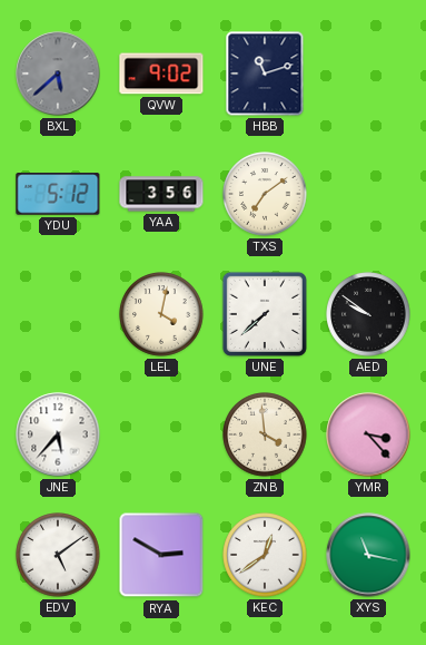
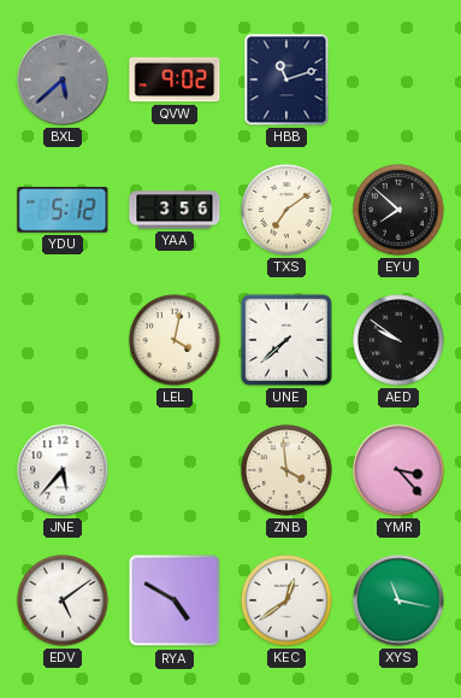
EYU: none -> 7:52 (398, 210)
RYA: 2:50 -> 4:50 (175, 600)
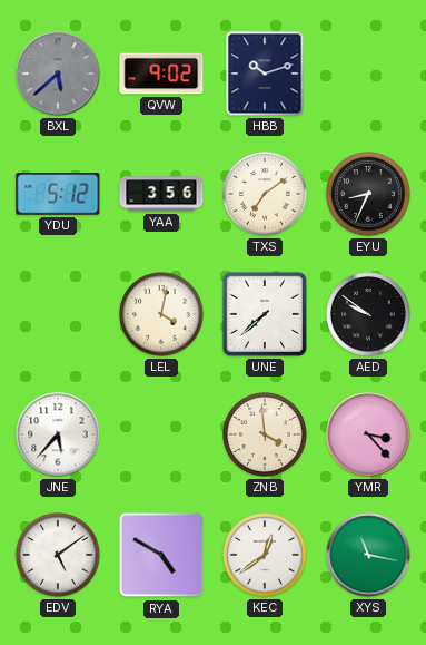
HBB: 11:12 -> 10:12 (265, 74)
EYU: 7:52 -> 8:34 (368, 194)
